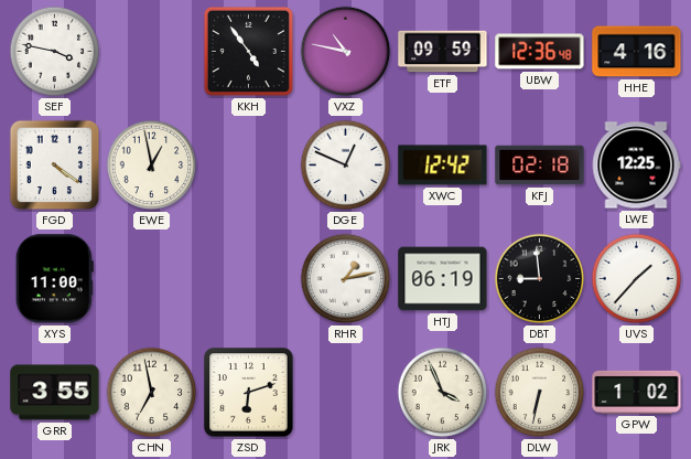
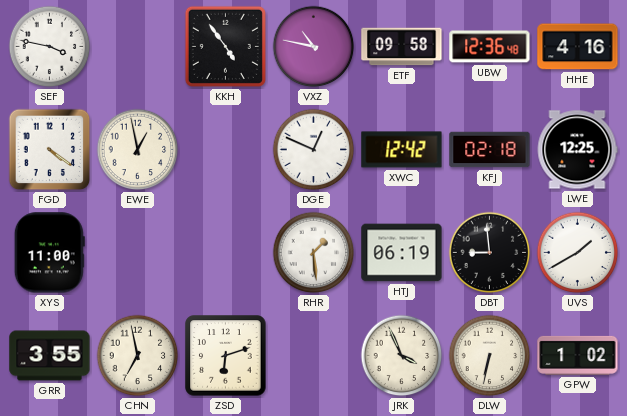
ETF: 09:59 -> 09:58 (402, 47)
RHR: 1:13 -> 1:29 (314, 253)
UVS: 1:37 -> 1:40 (578, 253)
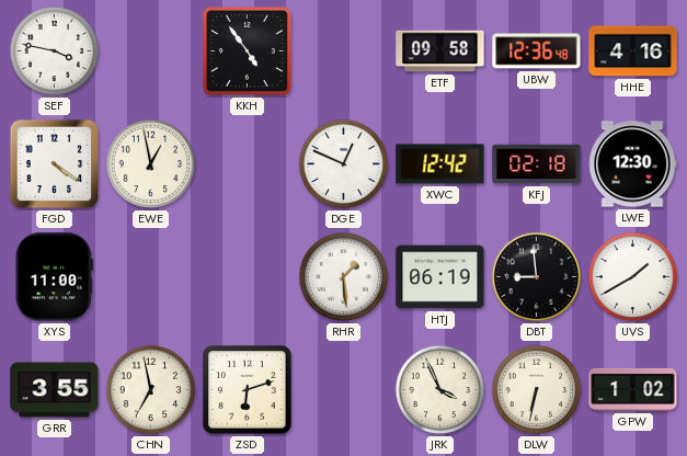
VXZ: 10:47 -> none (314, 47)
LWE: 12:25 -> 12:30 (632, 164)
